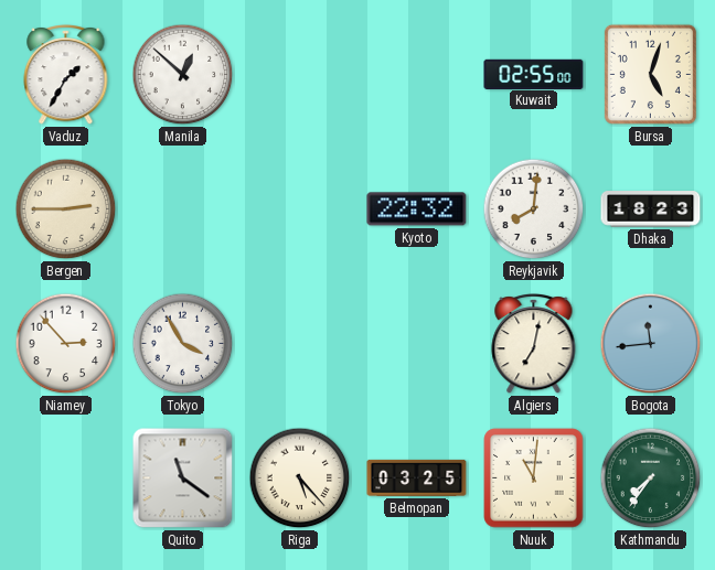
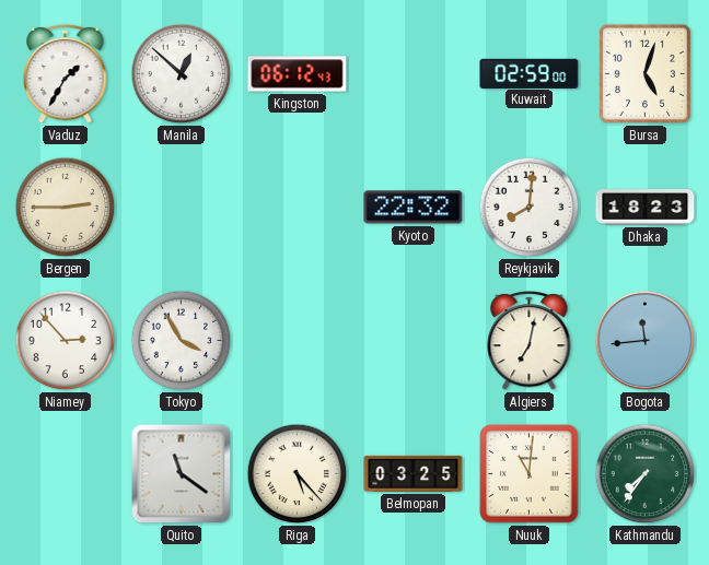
Kingston: none -> 06:12 (298, 74)
Kuwait: 02:55 -> 02:59 (530, 73)
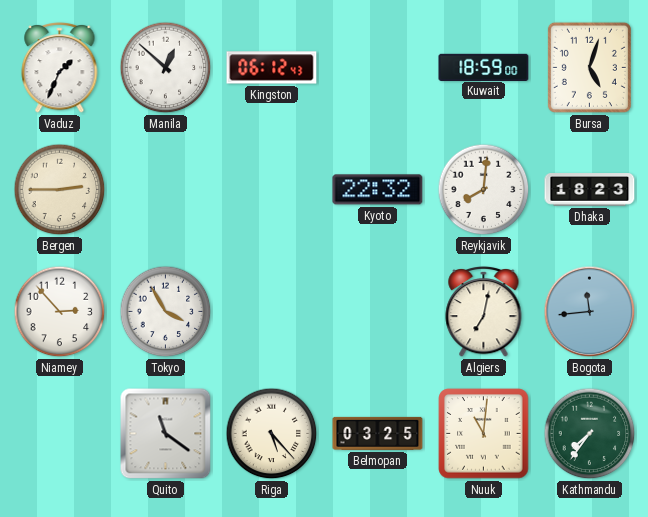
Vaduz: 1:35 -> 1:34 (60, 68)
Kuwait: 02:59 -> 18:59 (484, 67)
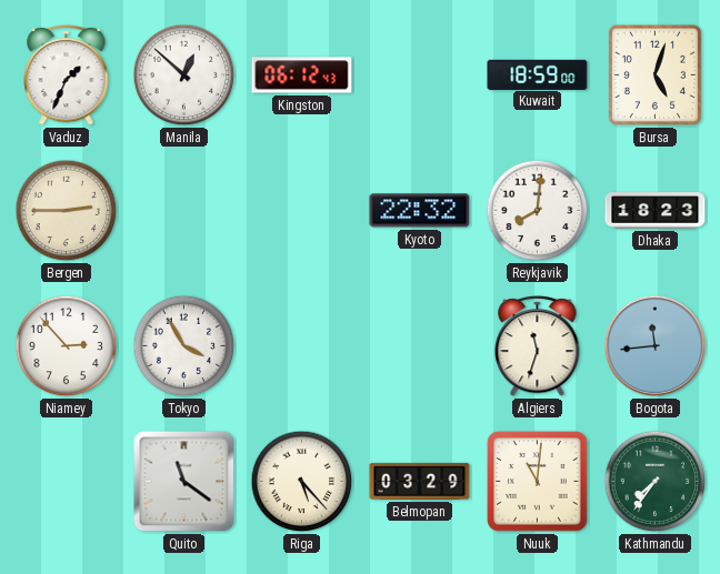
Algiers: 7:02 -> 11:33 (538, 346)
Belmopan: 03:25 -> 03:29 (420, 481)
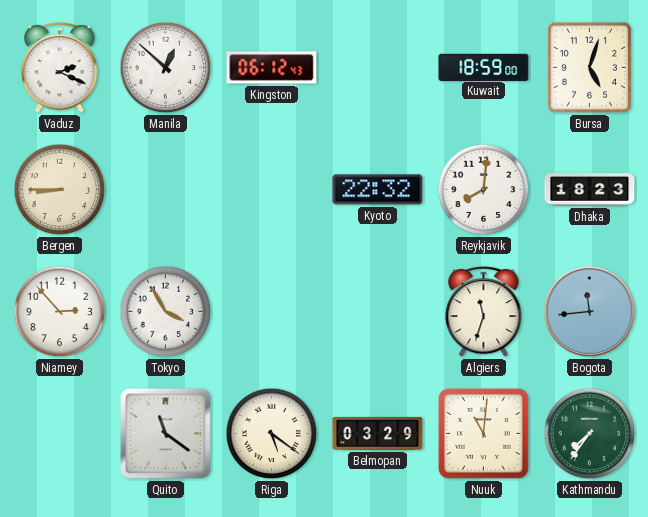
Vaduz: 1:34 -> 2:19 (60, 68)
Bergen: 2:45 -> 8:45 (60, 190)
Riga: 5:23 -> 5:21 (272, 434)
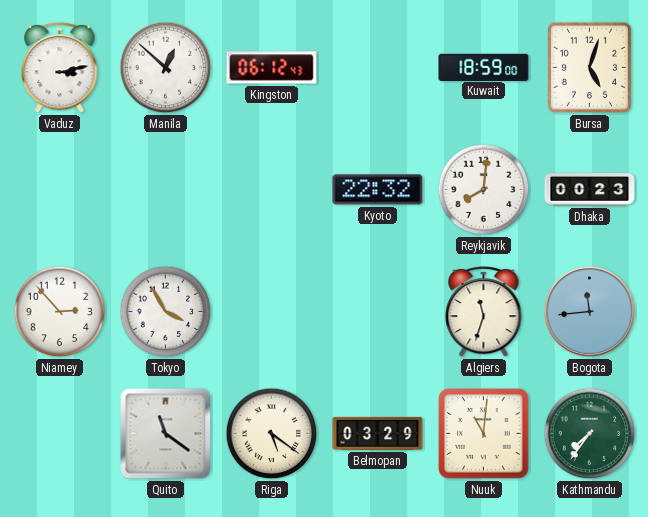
Vaduz: 2:19 -> 3:13 (60, 68)
Bergen: 8:45 -> none (60, 190)
Dhaka: 18:23 -> 00:23 (590, 190)
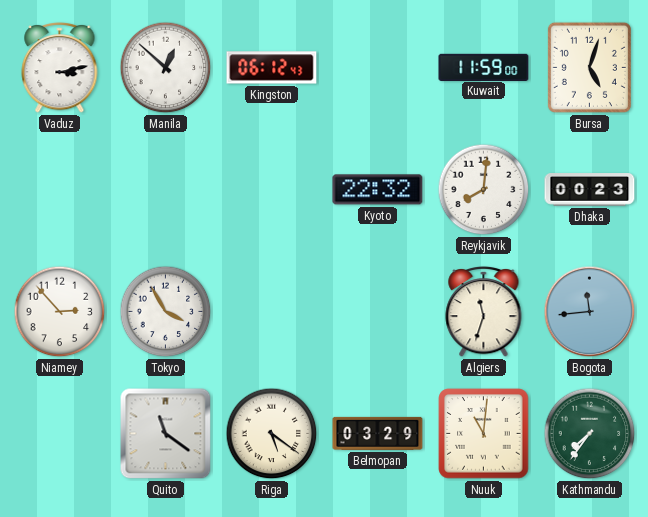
Kuwait: 18:59 -> 11:59 (484, 67)
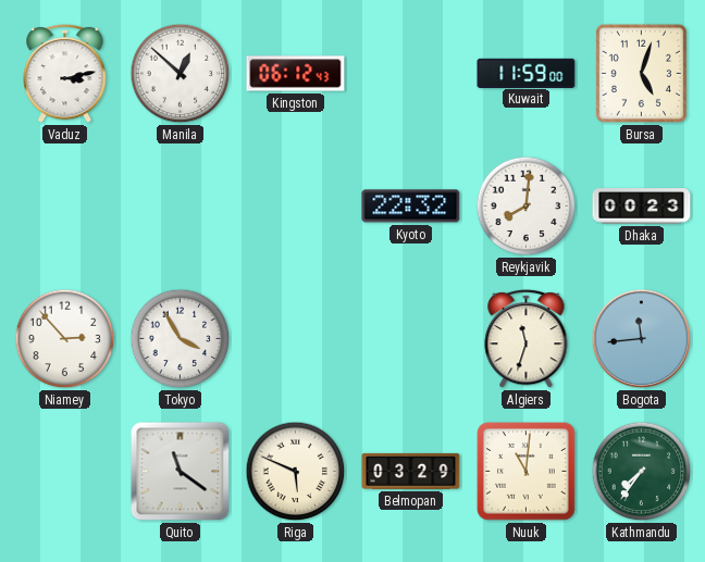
Riga: 5:21 -> 5:49 (296, 472)
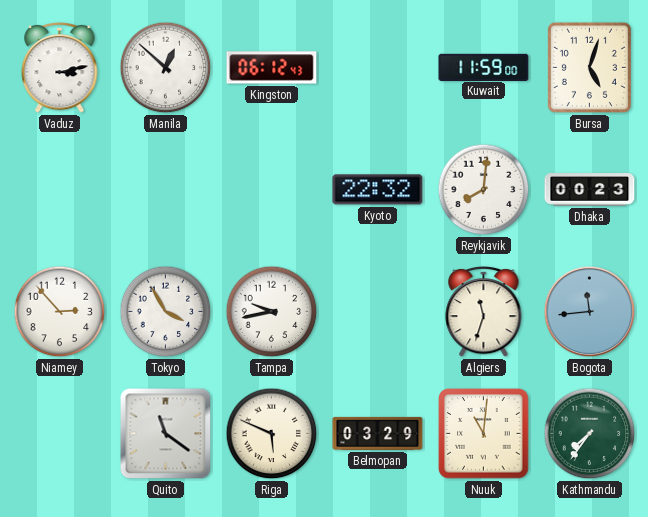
Tampa: none -> 9:43 (272, 312)
